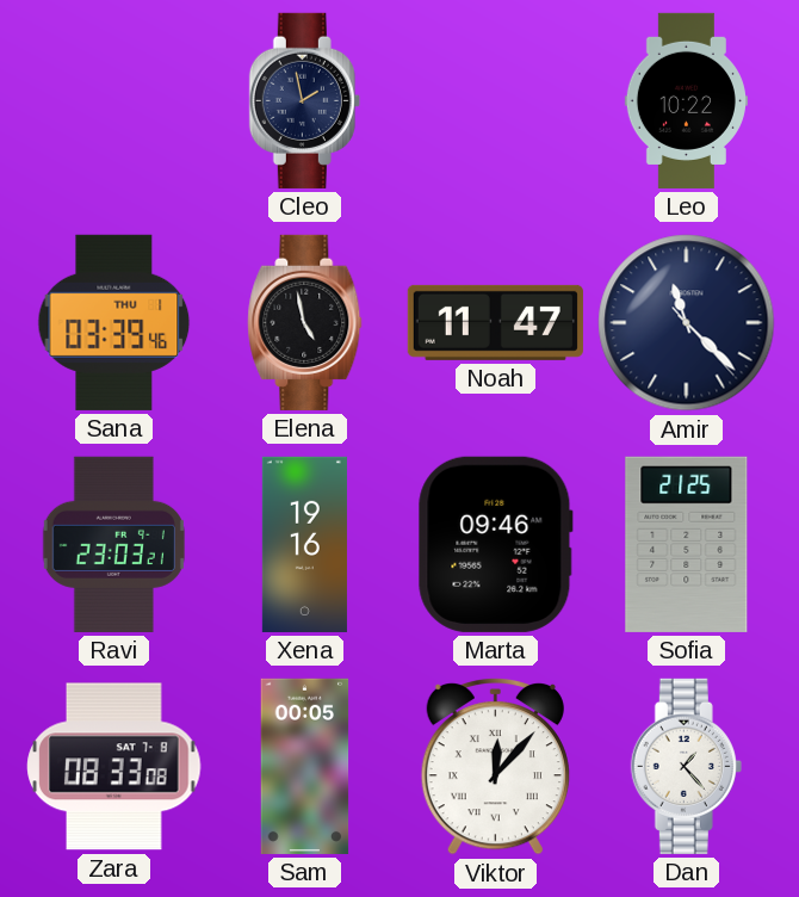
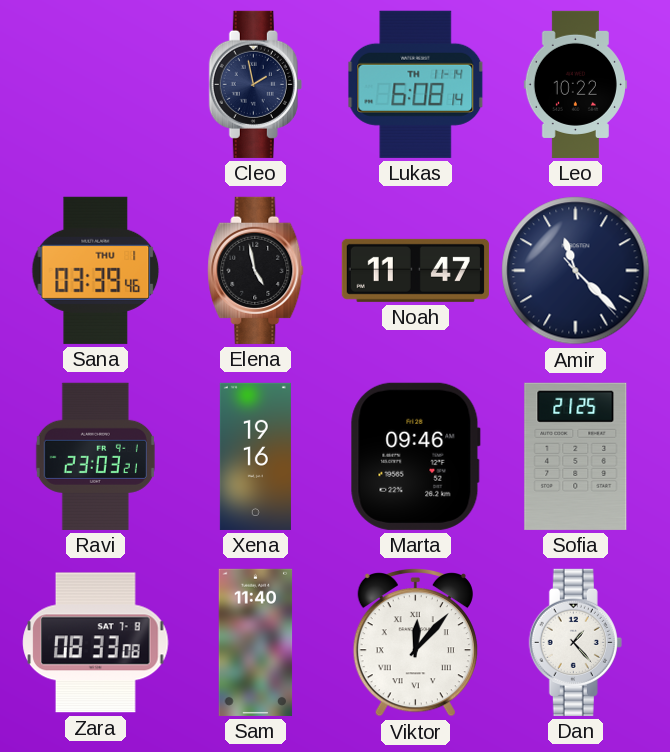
Lukas: none -> 6:08 (416, 84)
Sam: 00:05 -> 11:40 (256, 642)
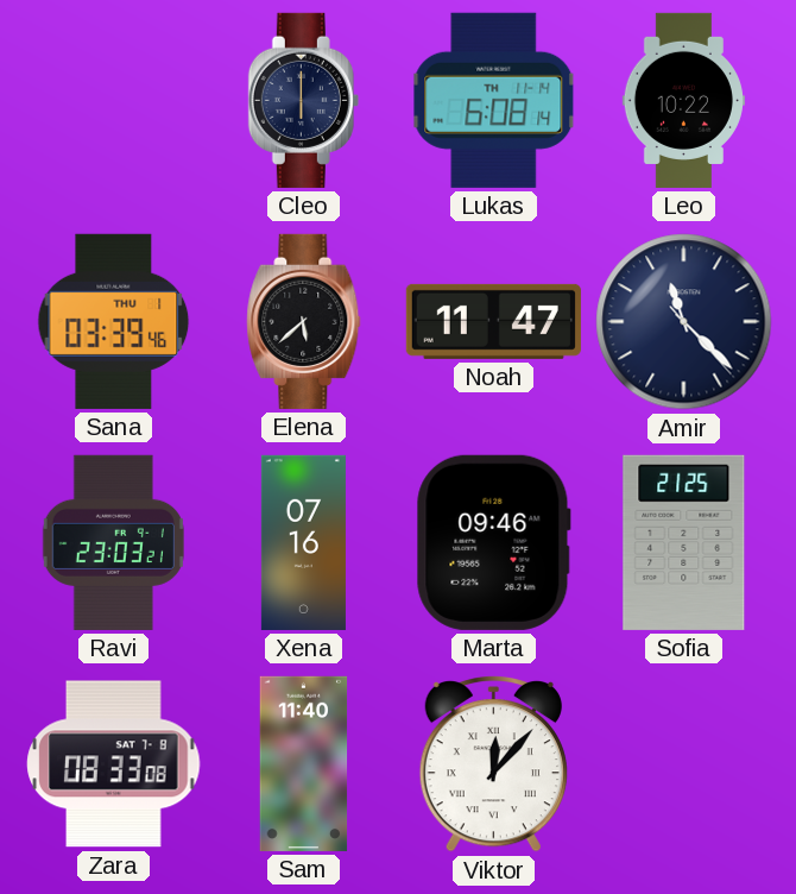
Cleo: 1:58 -> 6:00 (303, 100)
Elena: 4:58 -> 5:38 (304, 321)
Xena: 19:16 -> 07:16 (303, 542)
Dan: 1:23 -> none (575, 642)
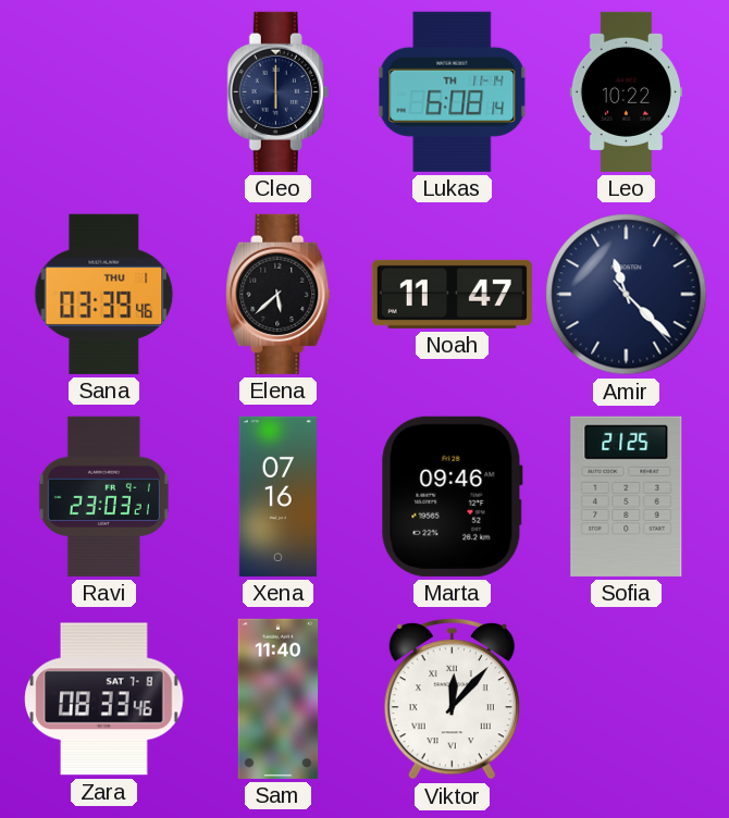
Zara: 08:33:08 -> 08:33:46 (104, 699)
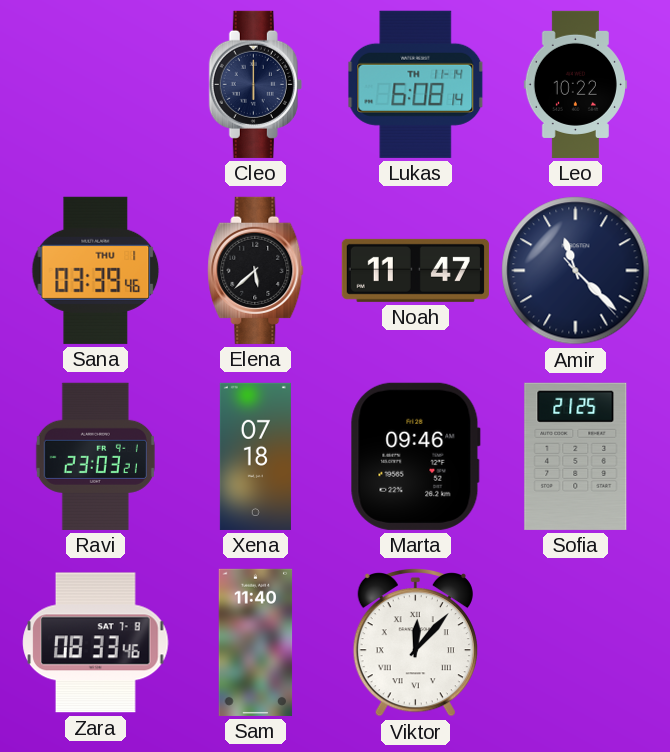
Xena: 07:16 -> 07:18 (255, 456)
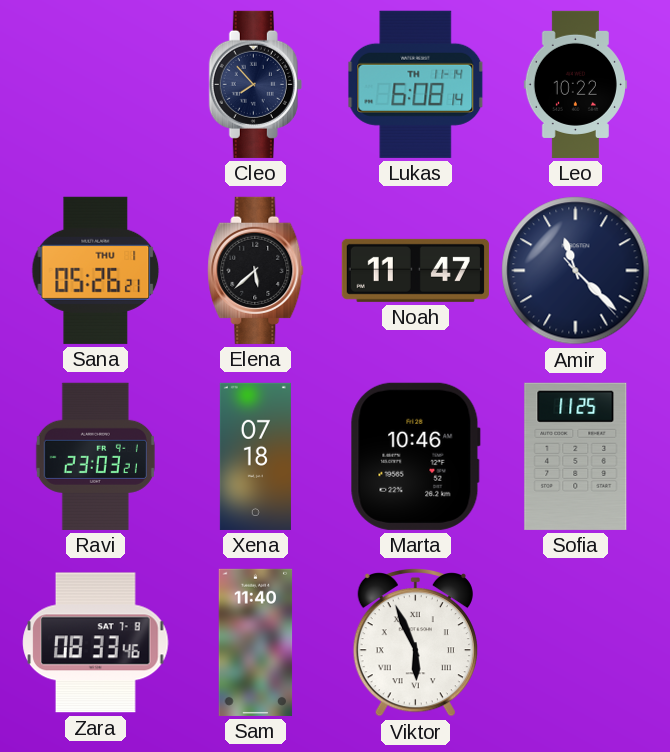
Cleo: 6:00 -> 7:53 (255, 84)
Sana: 03:39 -> 05:26 (96, 270)
Marta: 09:46 -> 10:46 (415, 456)
Sofia: 21:25 -> 11:25 (576, 456)
Viktor: 12:07 -> 5:56 (415, 643)
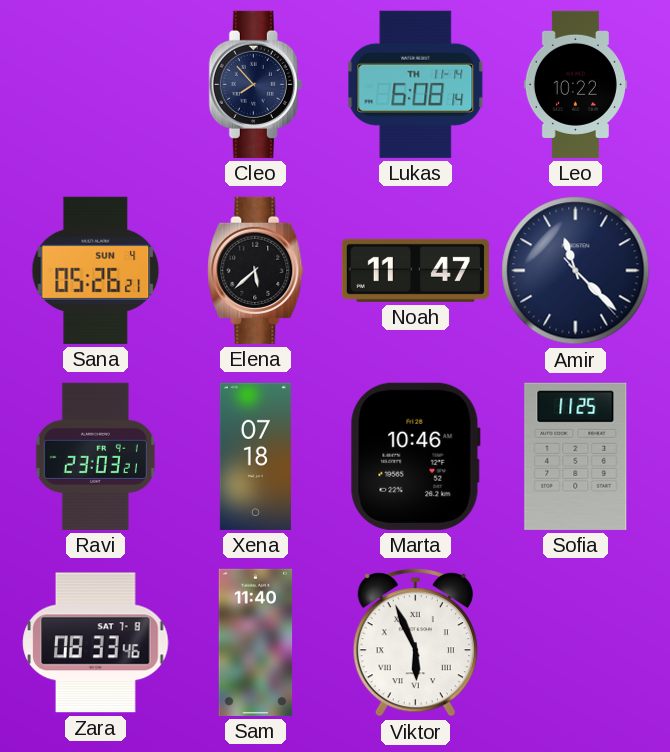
Sana date: THU 1 -> SUN 4 (96, 270)
